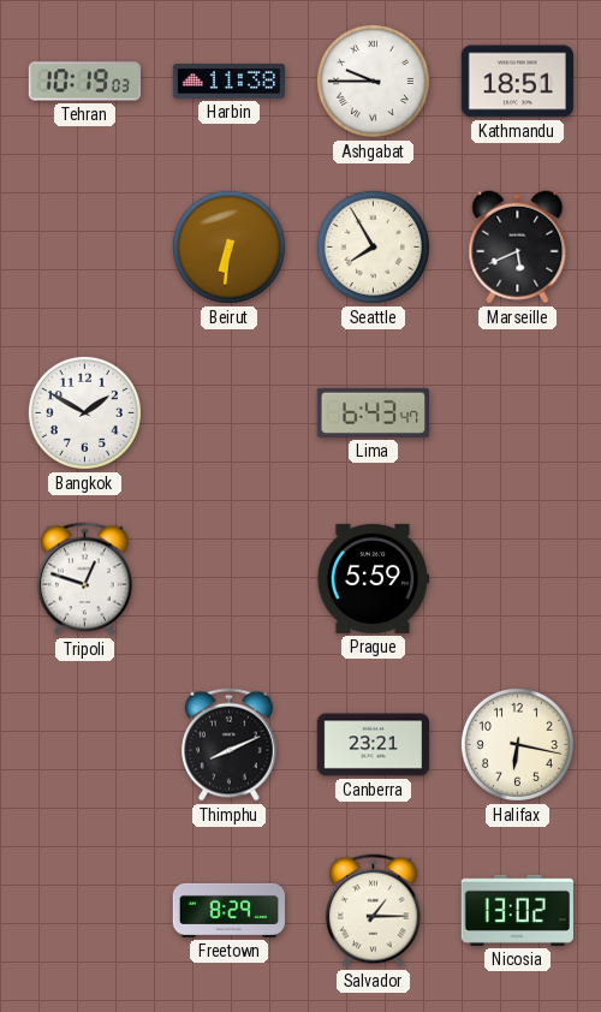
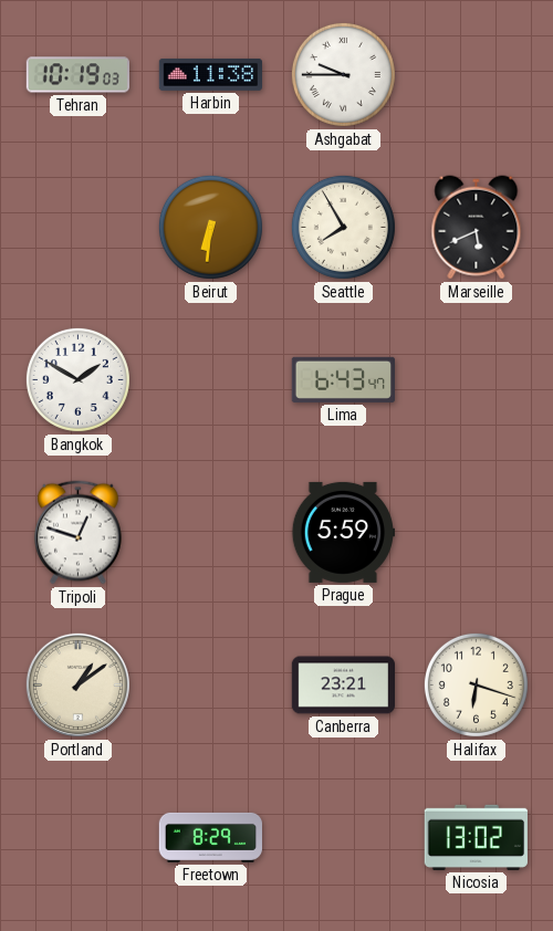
Kathmandu: 18:51 -> none (517, 82)
Portland: none -> 1:09 (77, 684)
Thimphu: 8:11 -> none (230, 745)
Halifax: 6:17 -> 6:18 (476, 684)
Salvador: 1:15 -> none (374, 911)
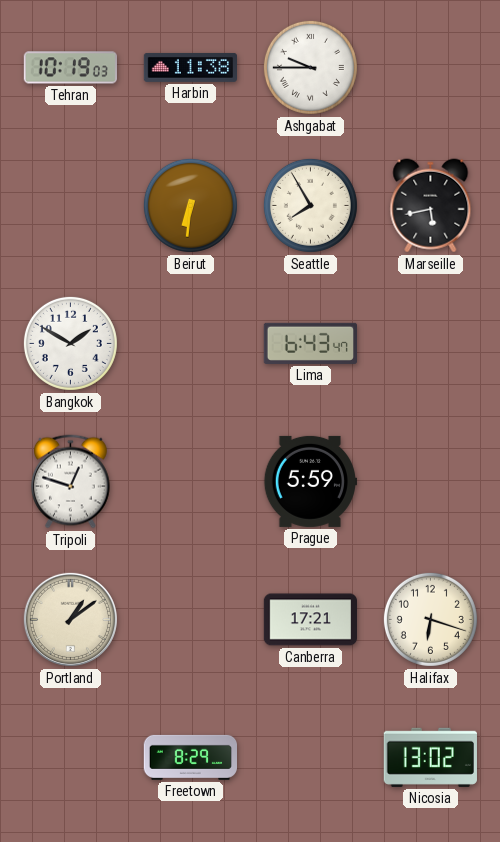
Marseille: 5:41 -> 5:43 (431, 206)
Canberra: 23:21 -> 17:21 (310, 620)
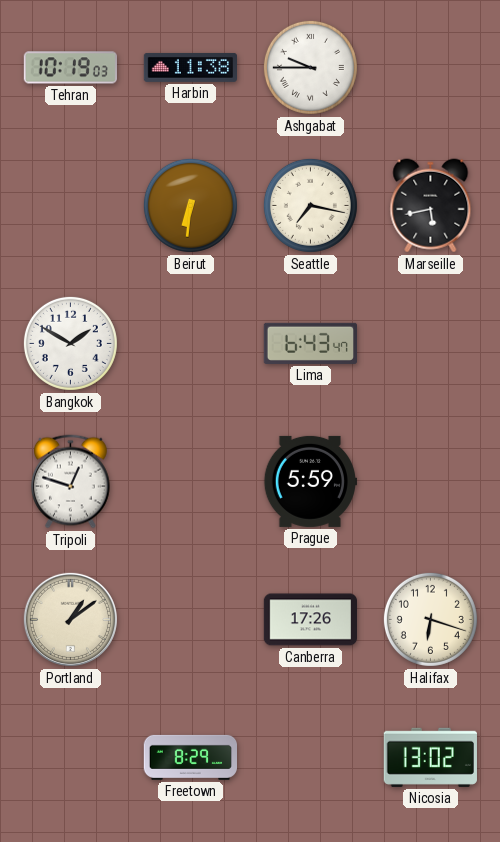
Seattle: 7:55 -> 7:17 (310, 205)
Canberra: 17:21 -> 17:26 (310, 620)
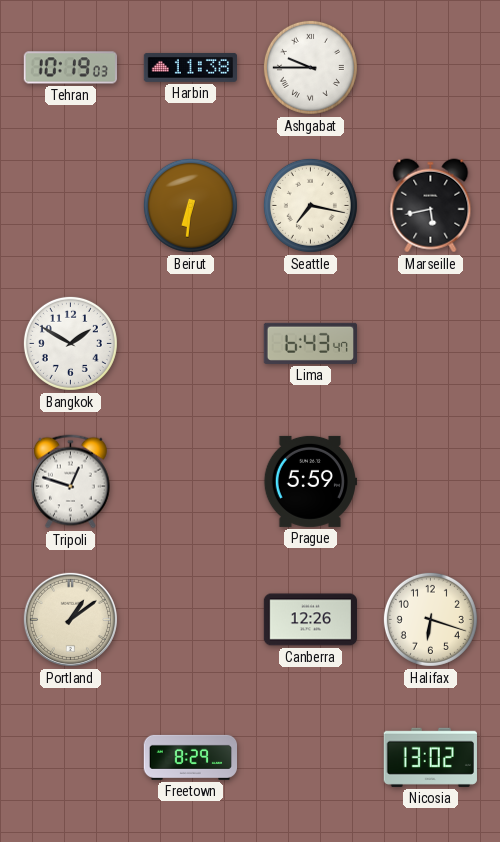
Canberra: 17:26 -> 12:26 (310, 620)
